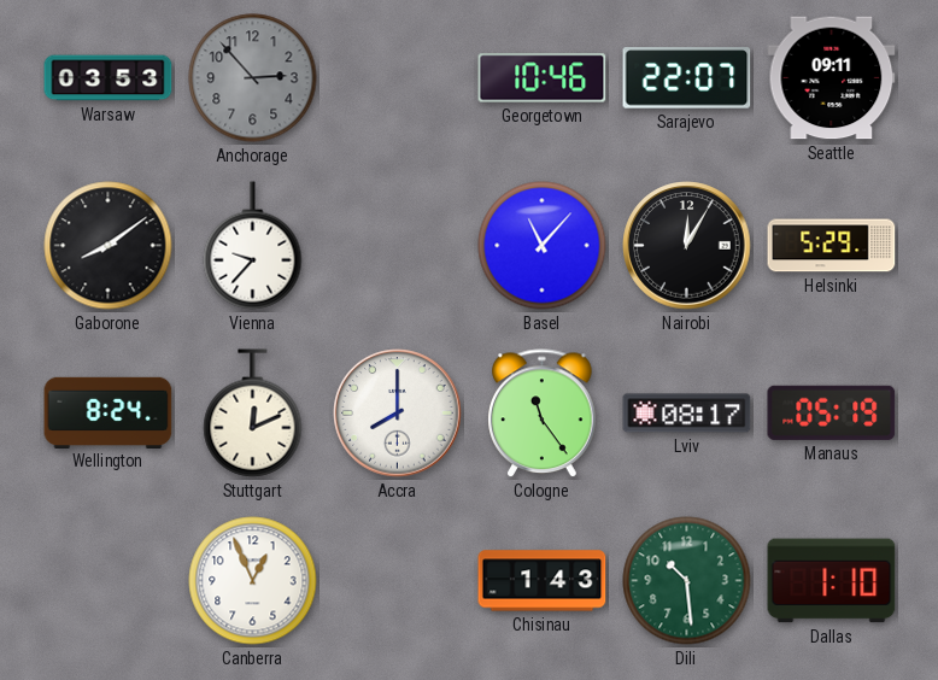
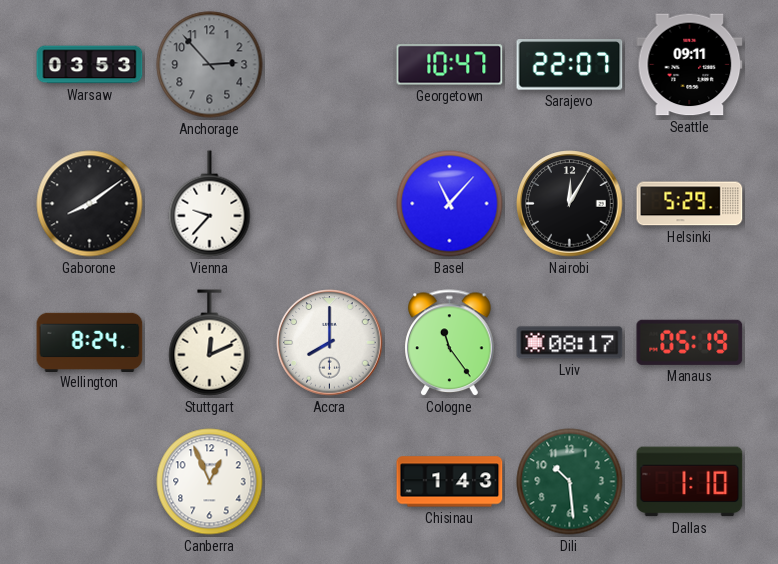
Georgetown: 10:46 -> 10:47 (450, 65)
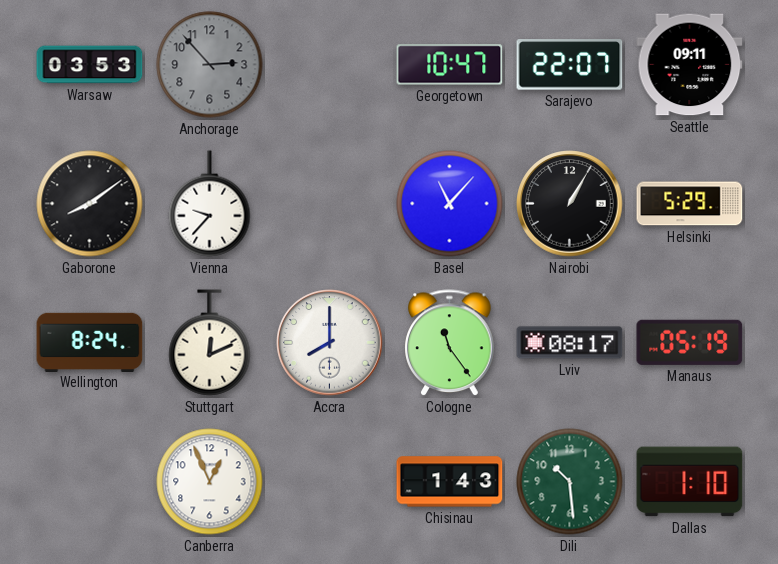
Nairobi: 12:05 -> 1:05 (570, 204)
